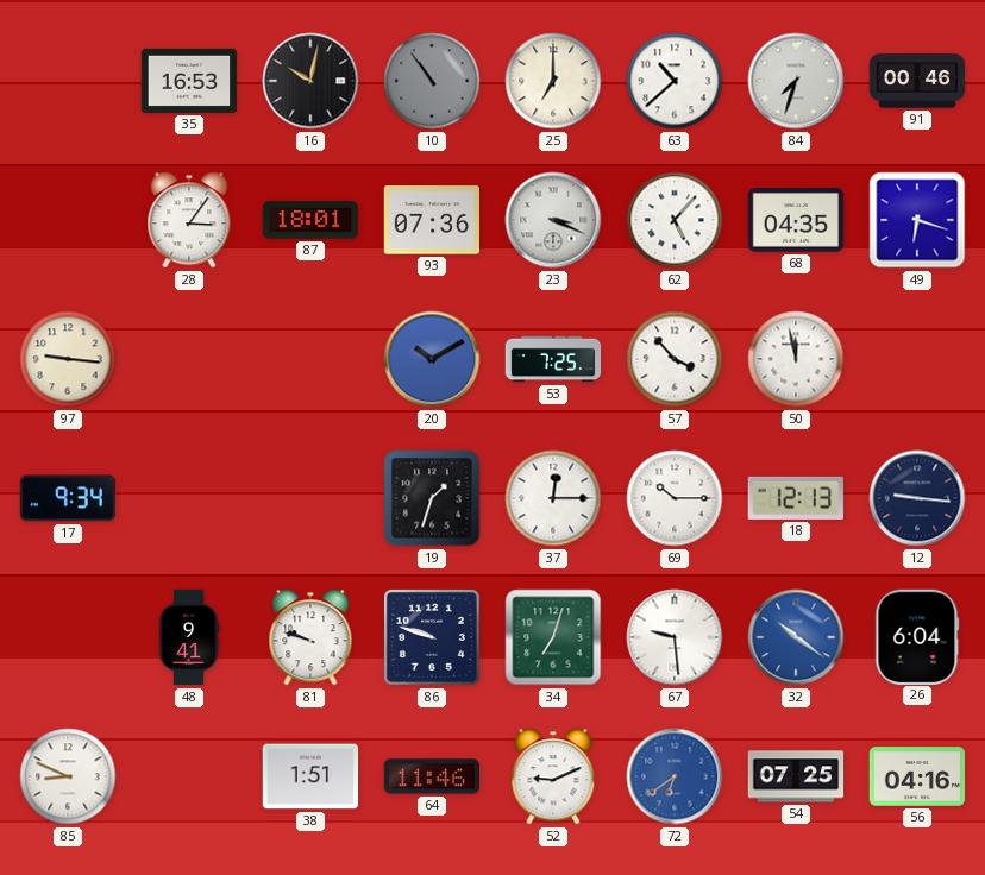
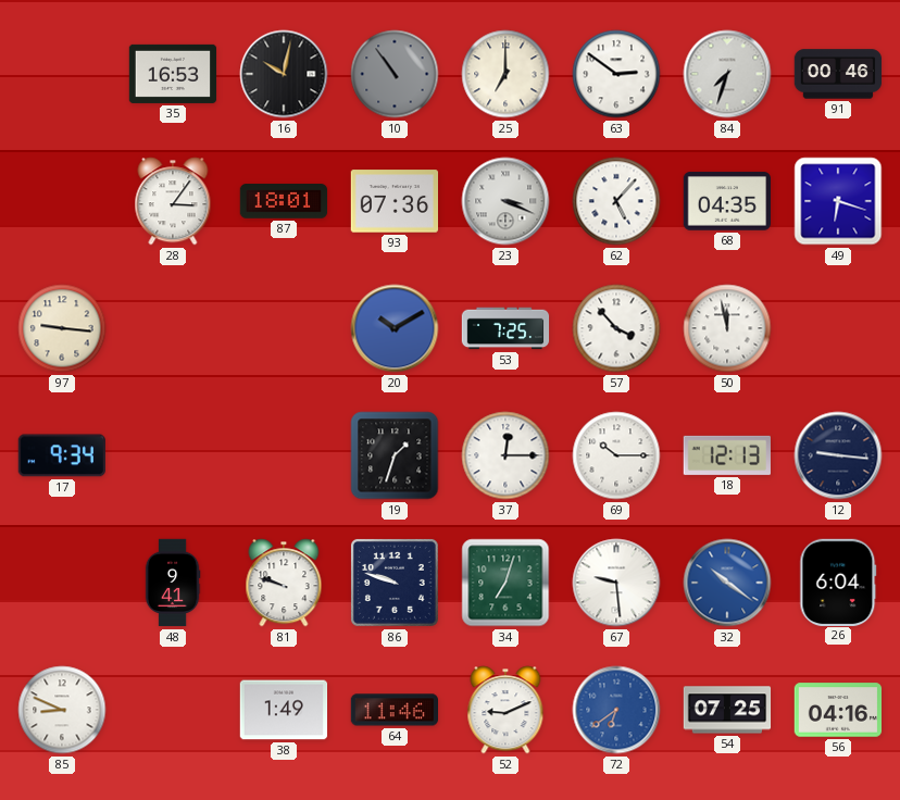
63: 10:38 -> 2:51 (616, 74)
38: 1:51 -> 1:49 (284, 710)
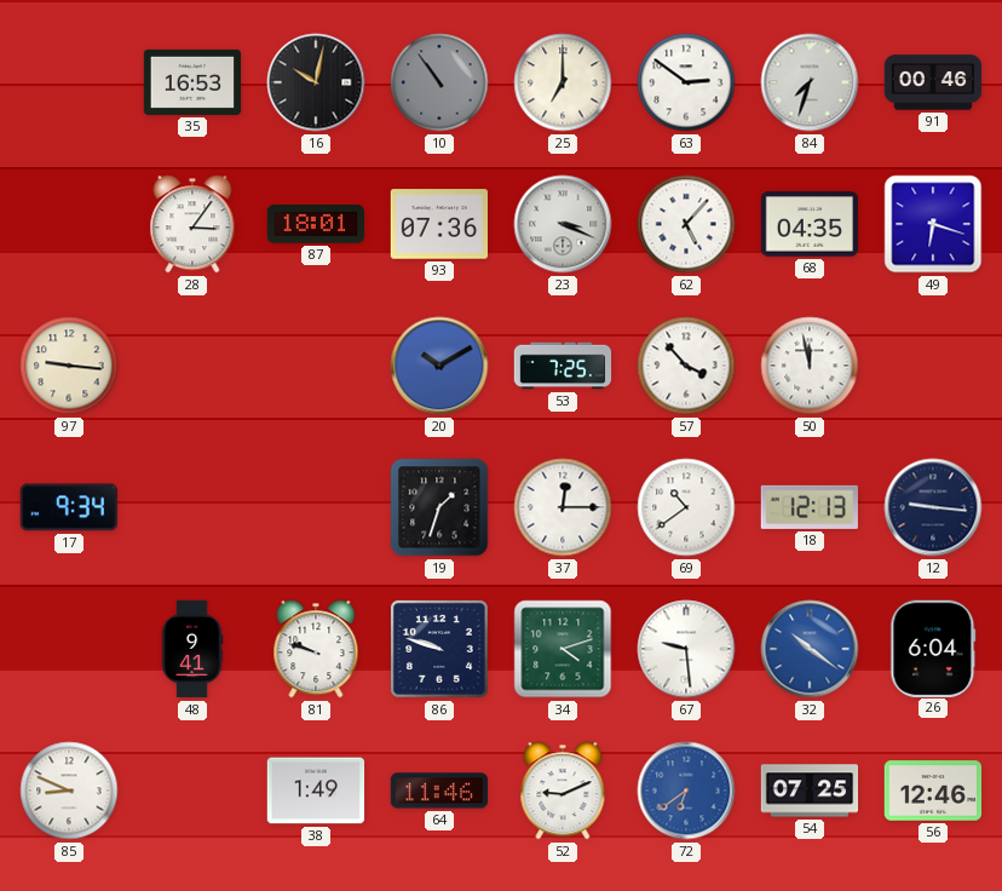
69: 10:15 -> 10:39 (686, 507)
34: 7:03 -> 4:12 (563, 649)
56: 04:16 -> 12:46 (933, 791)
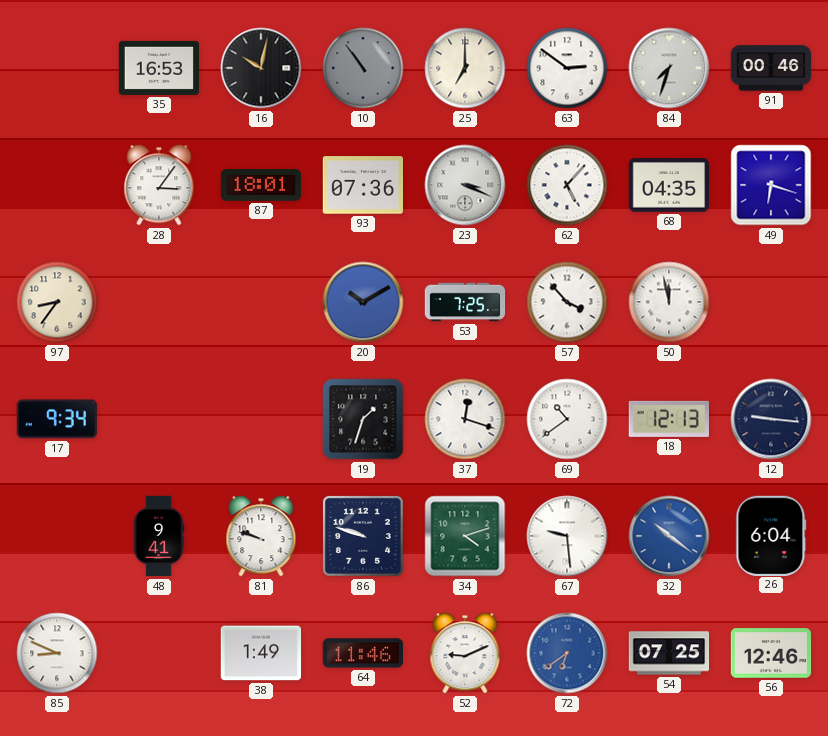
97: 9:16 -> 8:36 (57, 302)
37: 12:15 -> 12:18 (465, 419)
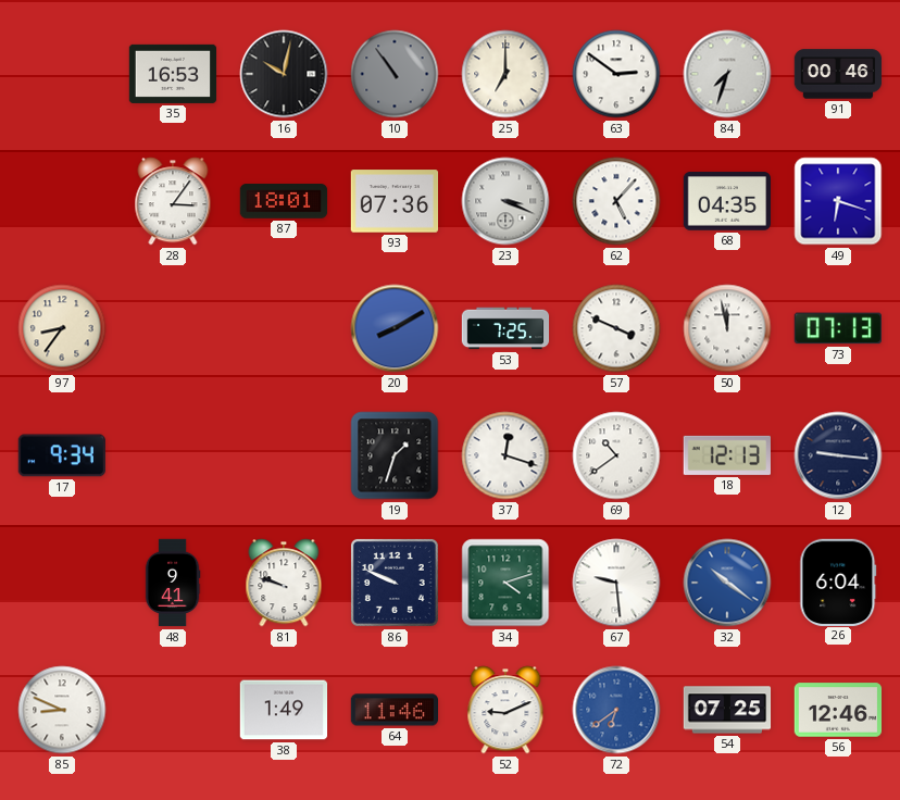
20: 10:10 -> 8:10 (395, 328)
57: 3:53 -> 3:49 (616, 328)
73: none -> 07:13 (838, 328)
86: 9:48 -> 9:49 (395, 583)
